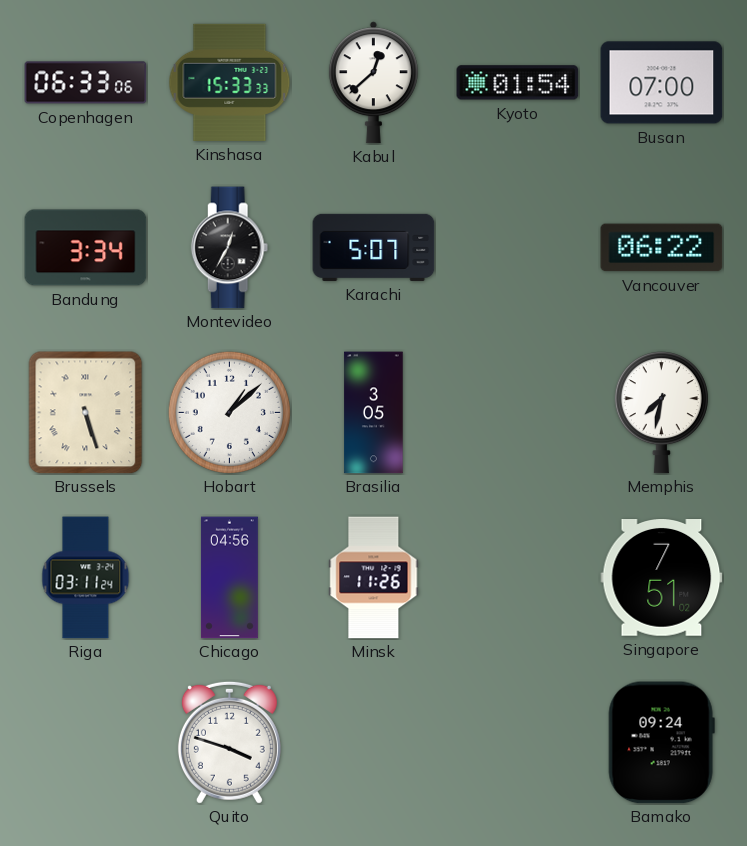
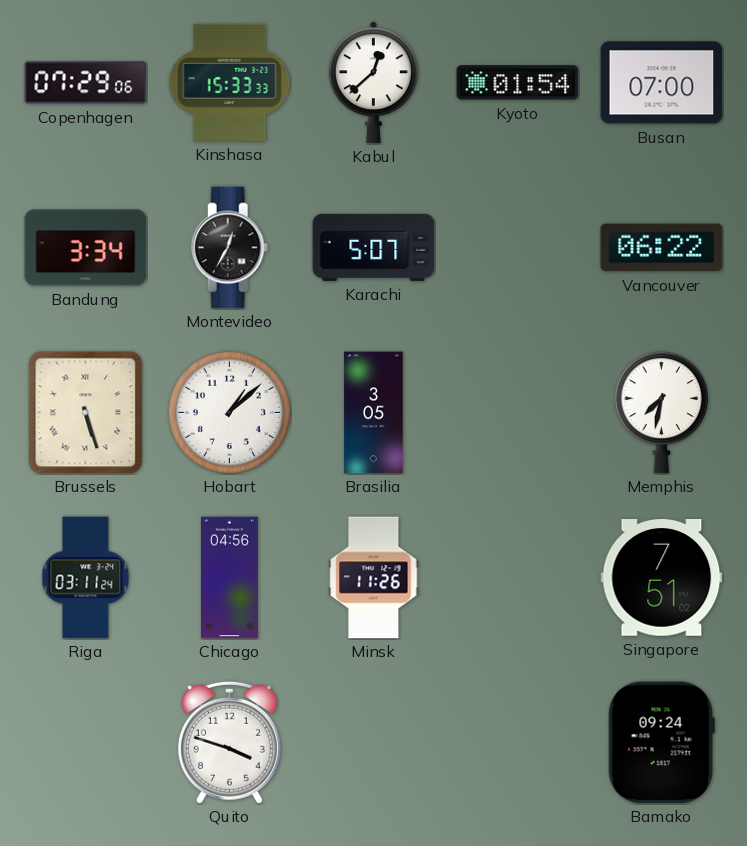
Copenhagen: 06:33 -> 07:29 (86, 83)
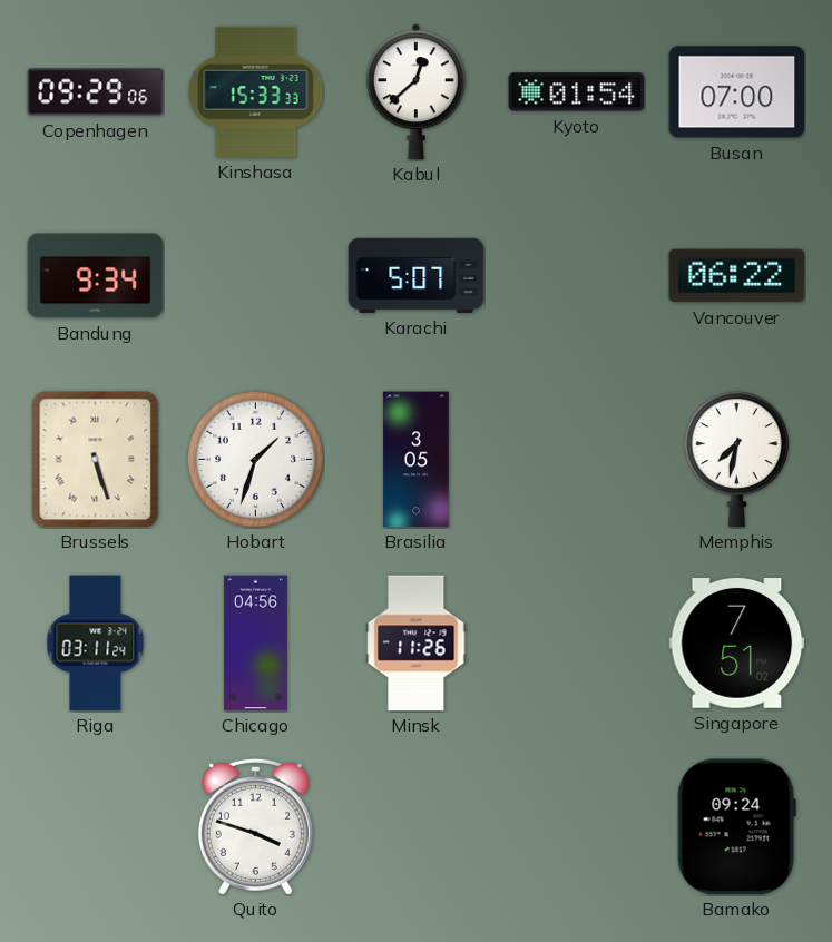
Copenhagen: 07:29 -> 09:29 (96, 92)
Bandung: 3:34 -> 9:34 (96, 276)
Montevideo: 12:35 -> none (230, 248)
Hobart: 1:08 -> 1:33 (255, 459)
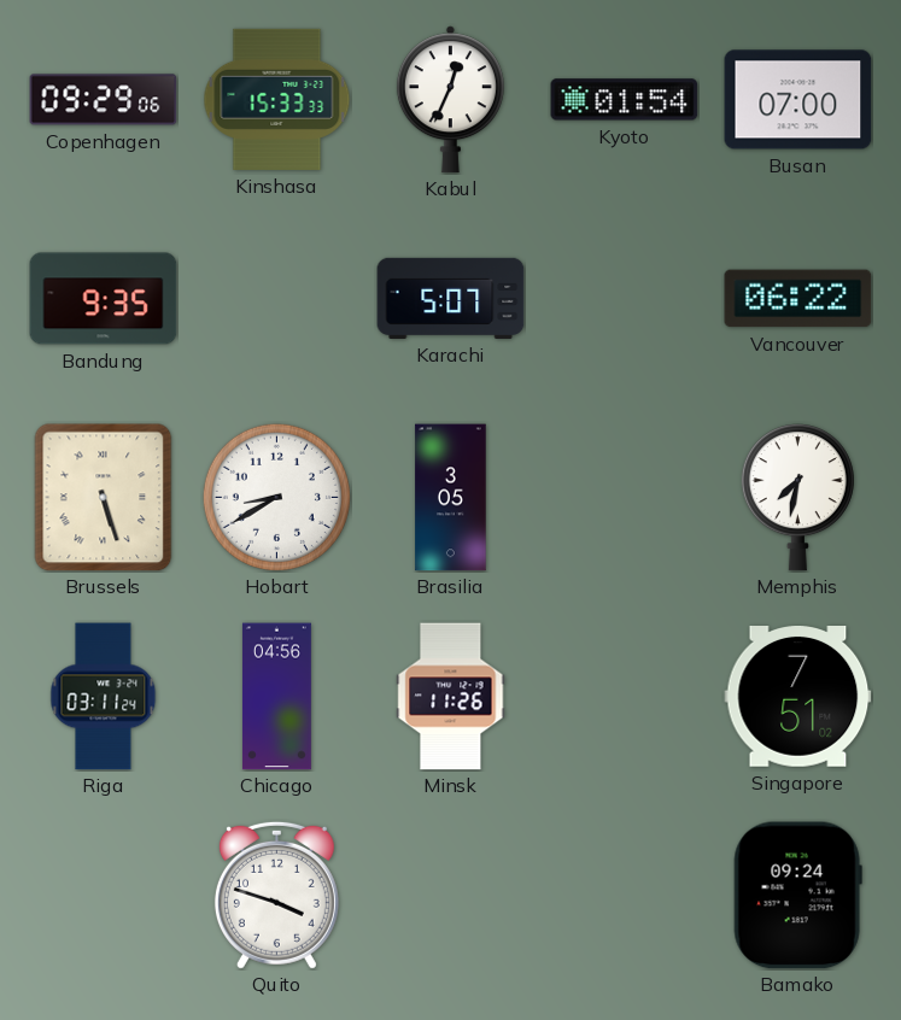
Kabul: 12:38 -> 12:34 (450, 100)
Bandung: 9:34 -> 9:35 (104, 299)
Hobart: 1:33 -> 8:40 (276, 497)
